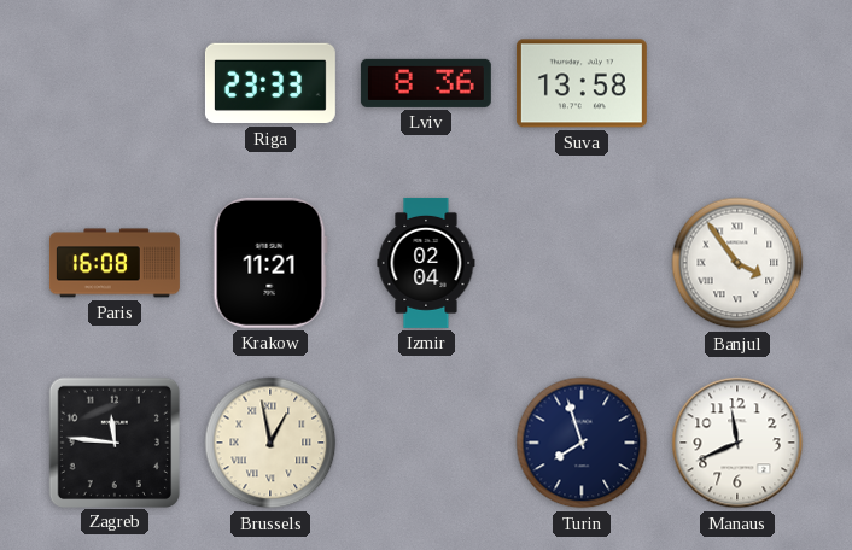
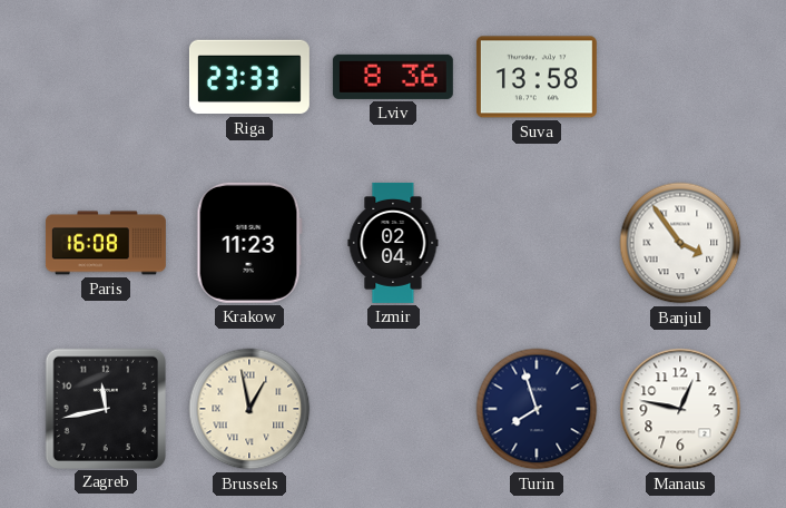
Krakow: 11:21 -> 11:23 (249, 243)
Zagreb: 11:46 -> 11:43 (105, 408)
Manaus: 11:41 -> 12:47 (680, 409)
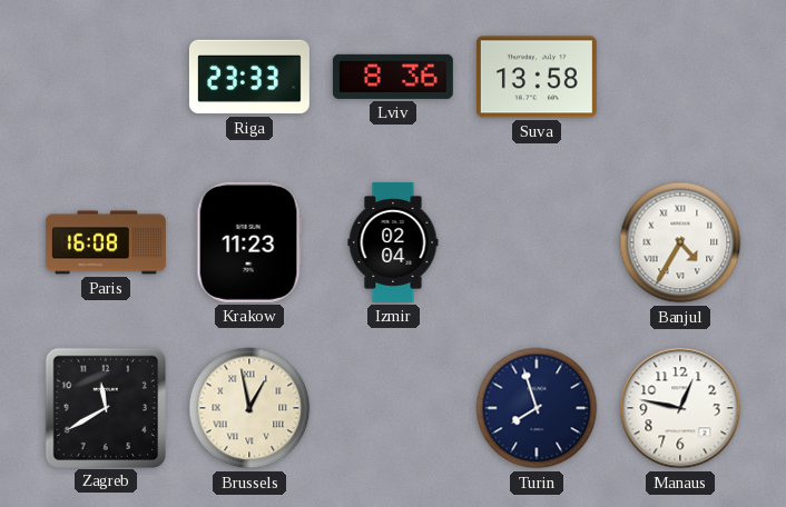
Banjul: 3:54 -> 4:35 (680, 242)
Zagreb: 11:43 -> 11:40 (105, 407)
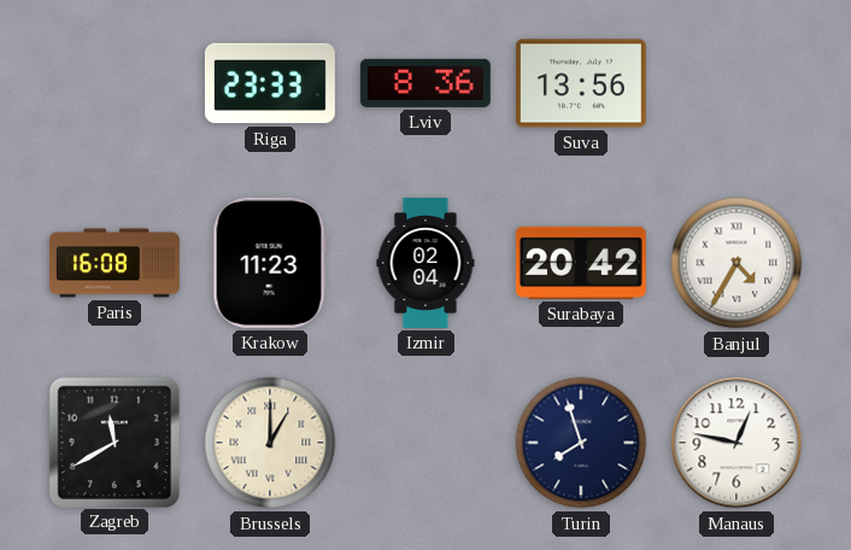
Suva: 13:58 -> 13:56 (581, 83)
Surabaya: none -> 20:42 (581, 263)
Brussels: 12:58 -> 1:00 (270, 443)
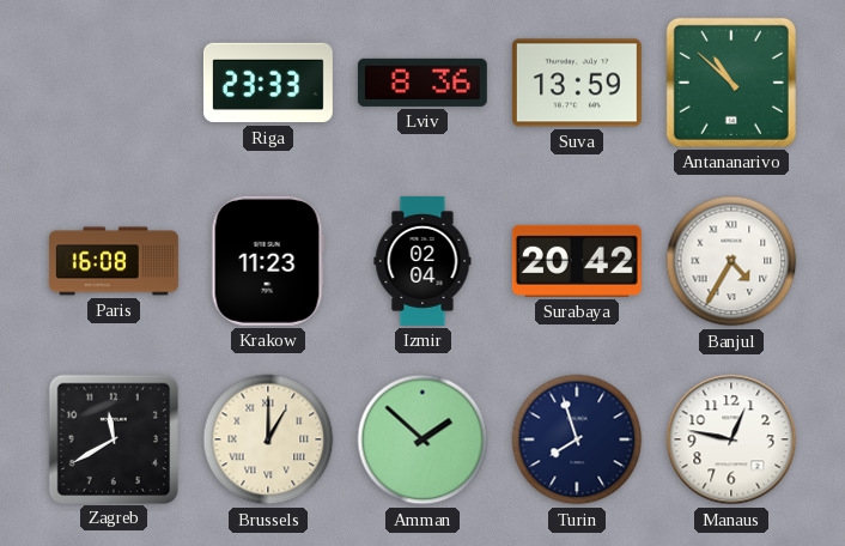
Suva: 13:56 -> 13:59 (577, 83)
Antananarivo: none -> 10:52 (731, 83)
Amman: none -> 1:52 (423, 439)
